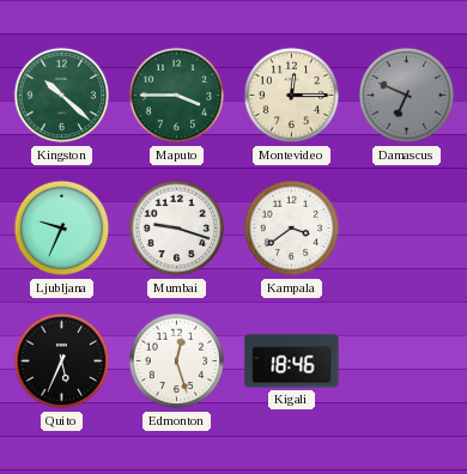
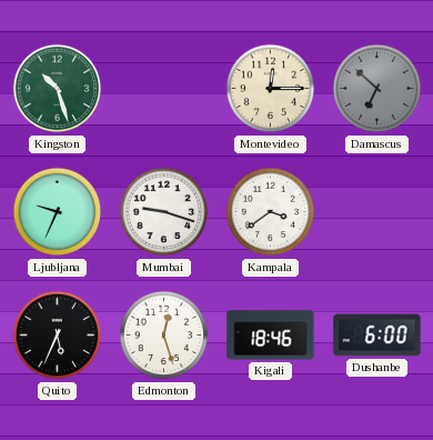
Kingston: 10:22 -> 10:27 (58, 89)
Maputo: 3:45 -> none (177, 96)
Damascus: 6:49 -> 6:52 (377, 89)
Dushanbe: none -> 6:00 (377, 336)
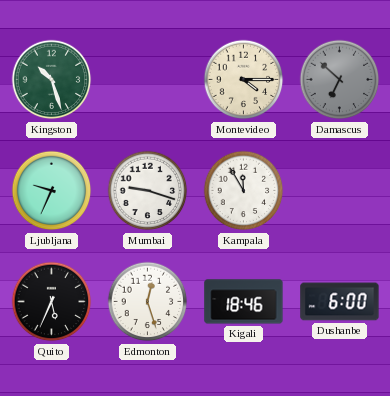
Montevideo: 12:15 -> 4:15 (244, 80)
Kampala: 3:39 -> 11:55 (244, 191)
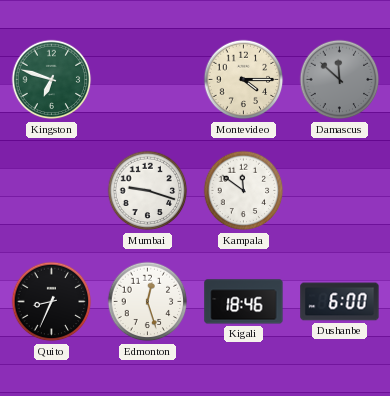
Kingston: 10:27 -> 6:48 (52, 80)
Damascus: 6:52 -> 11:52 (340, 80)
Ljubljana: 9:34 -> none (52, 191)
Kampala: 11:55 -> 11:51 (244, 191)
Quito: 5:34 -> 8:34 (52, 302)
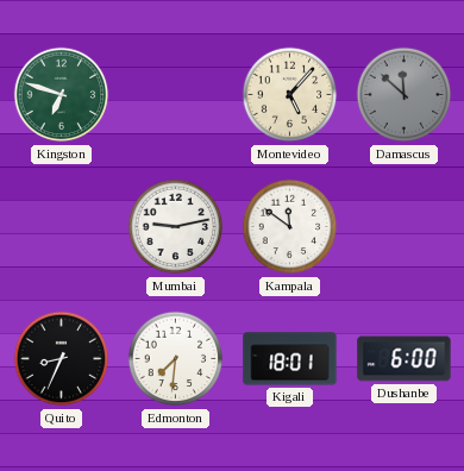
Montevideo: 4:15 -> 5:07 (290, 95)
Mumbai: 9:18 -> 9:13 (176, 227)
Edmonton: 12:27 -> 7:31 (176, 359)
Kigali: 18:46 -> 18:01 (290, 359)
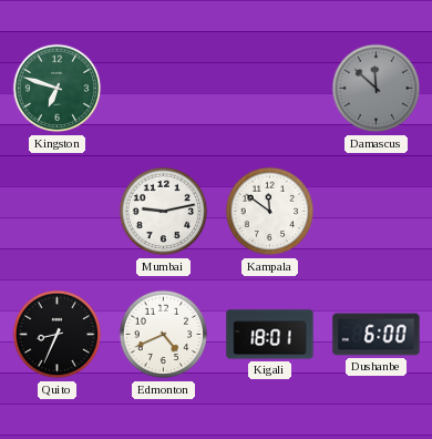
Montevideo: 5:07 -> none (290, 95)
Edmonton: 7:31 -> 4:41 (164, 335)
